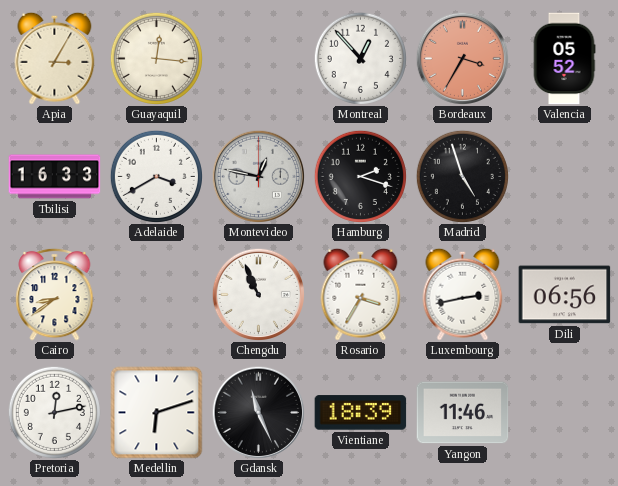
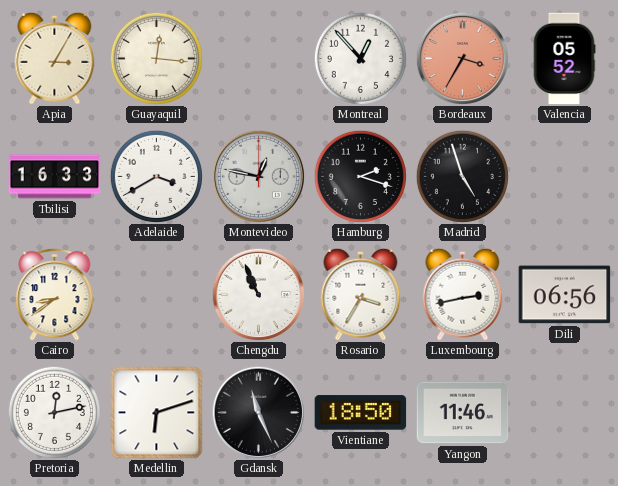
Vientiane: 18:39 -> 18:50 (361, 413)
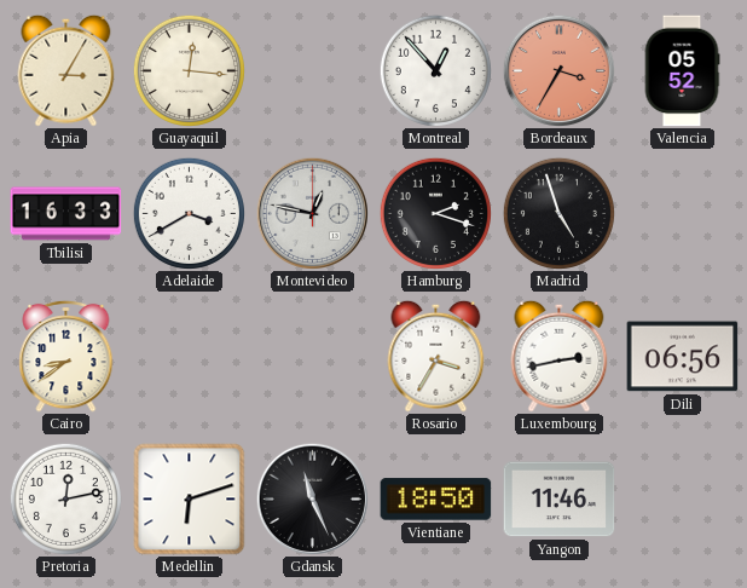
Chengdu: 10:56 -> none (258, 294)
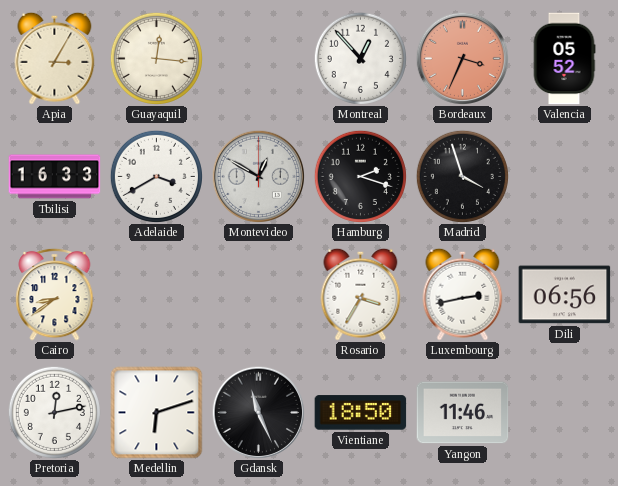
Bordeaux: 3:35 -> 3:34 (462, 58)
Montevideo: 12:47 -> 12:50 (258, 176)
Madrid: 4:57 -> 3:57 (462, 176)
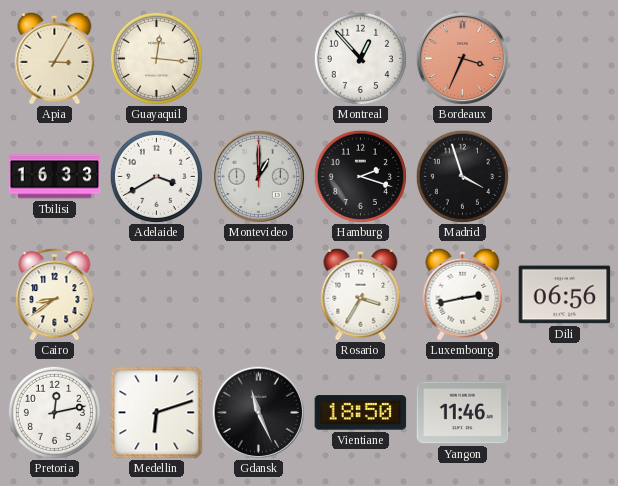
Valencia: 05:52 -> none (564, 59)
Montevideo: 12:50 -> 1:00 (258, 176)
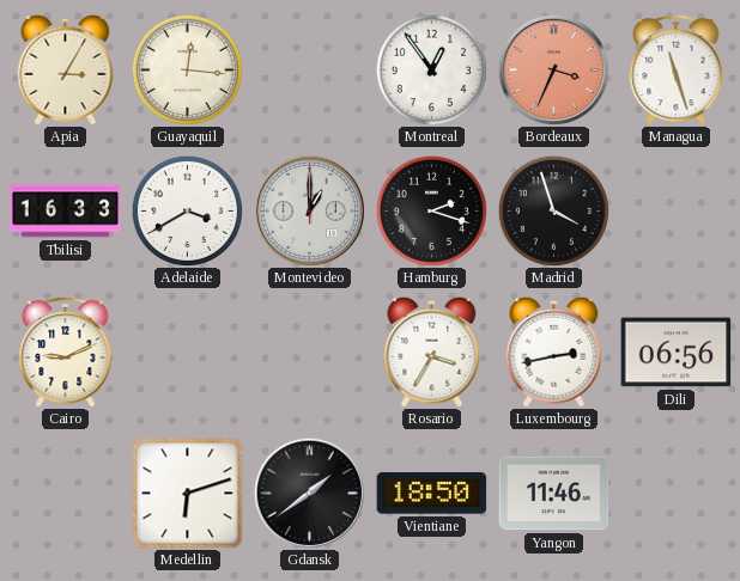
Montreal: 12:53 -> 12:54 (431, 69)
Managua: none -> 11:27 (677, 69)
Cairo: 8:39 -> 9:11 (66, 351)
Pretoria: 12:13 -> none (54, 412)
Gdansk: 11:26 -> 1:39 (309, 493)
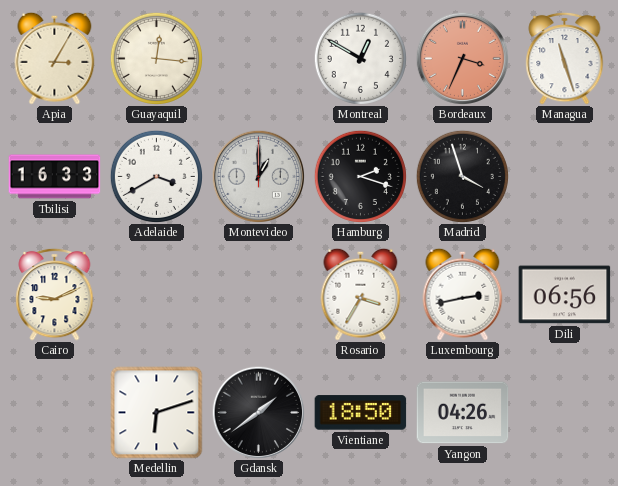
Montreal: 12:54 -> 12:50 (360, 58)
Yangon: 11:46 -> 04:26 (463, 413)
